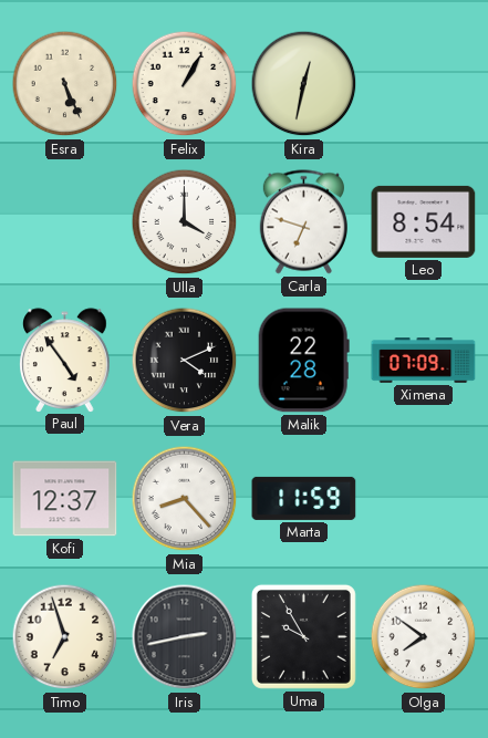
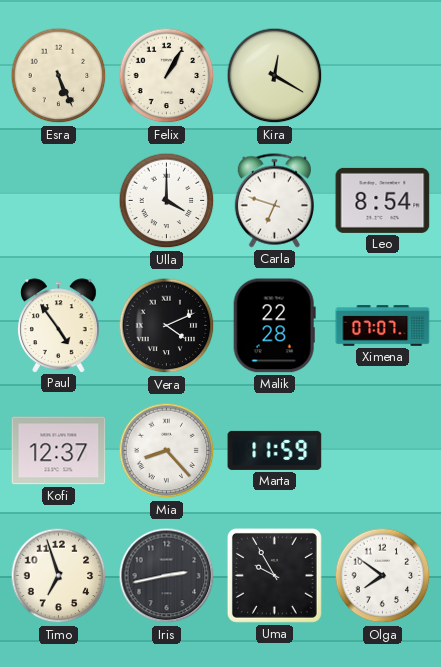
Kira: 12:32 -> 12:20 (275, 76)
Ximena: 07:09 -> 07:07 (383, 326)
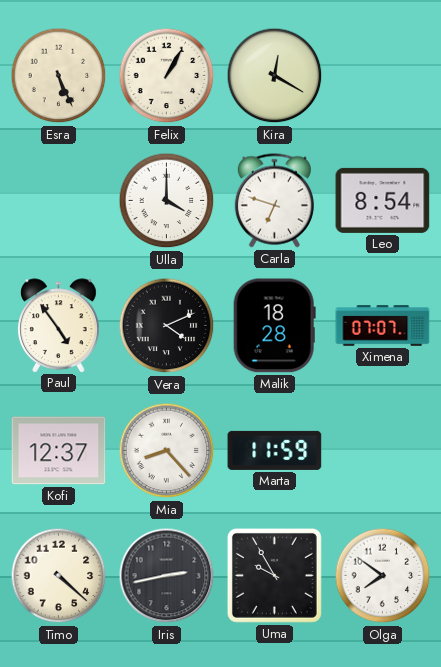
Malik: 22:28 -> 18:28 (274, 326)
Timo: 6:57 -> 4:22 (59, 576)
